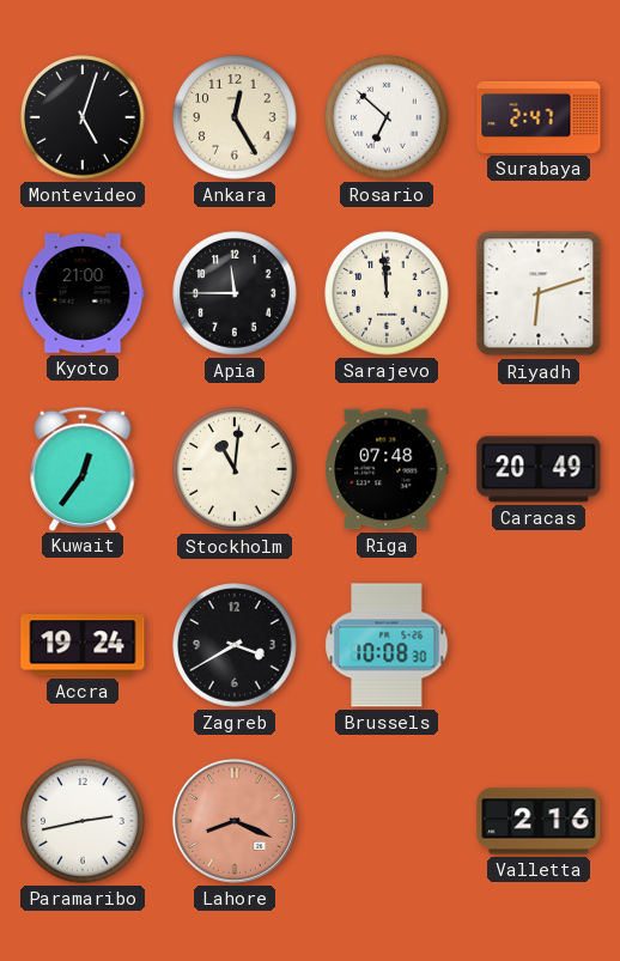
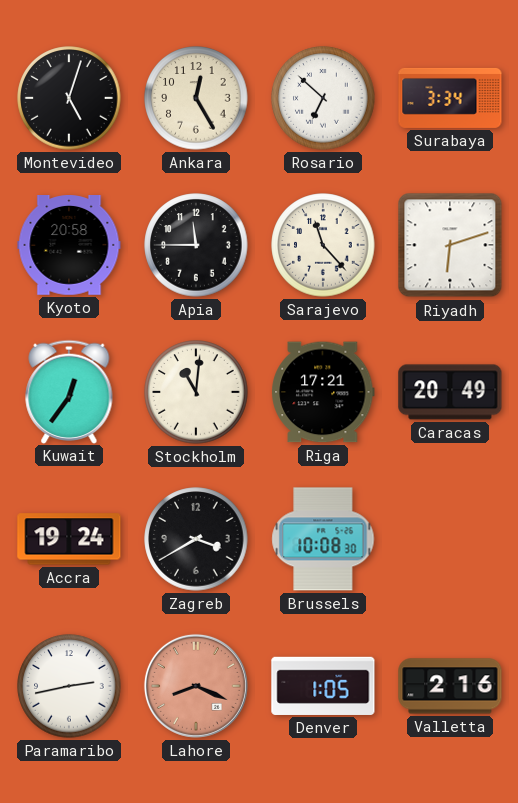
Surabaya: 2:47 -> 3:34 (450, 98)
Kyoto: 21:00 -> 20:58 (69, 246)
Sarajevo: 11:59 -> 11:23 (323, 245)
Riga: 07:48 -> 17:21 (323, 392)
Denver: none -> 1:05 (323, 686)
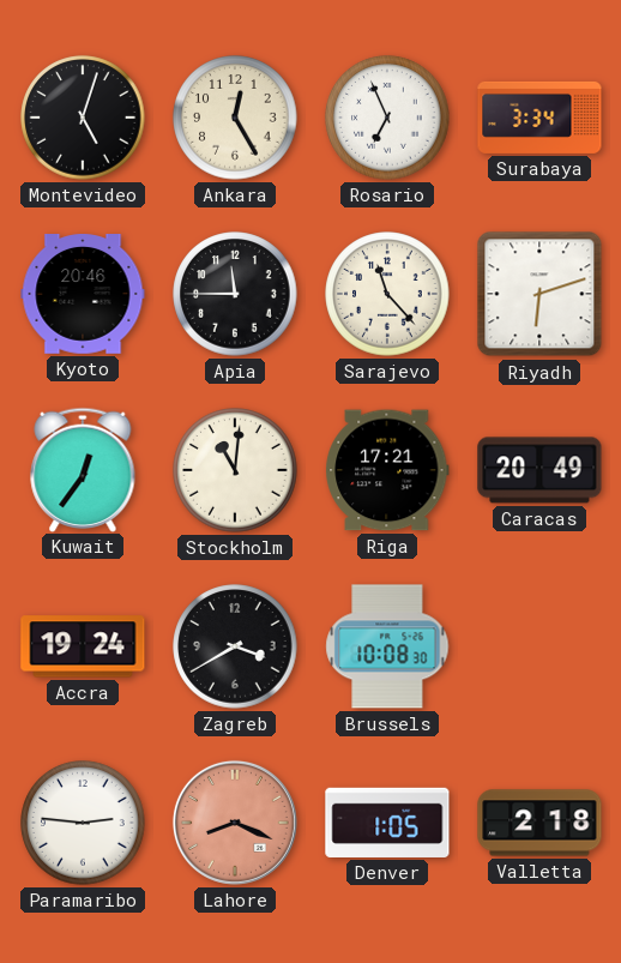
Rosario: 6:52 -> 6:56 (387, 118)
Kyoto: 20:58 -> 20:46 (83, 295)
Paramaribo: 2:43 -> 2:46 (83, 823)
Valletta: 2:16 -> 2:18 (539, 823)
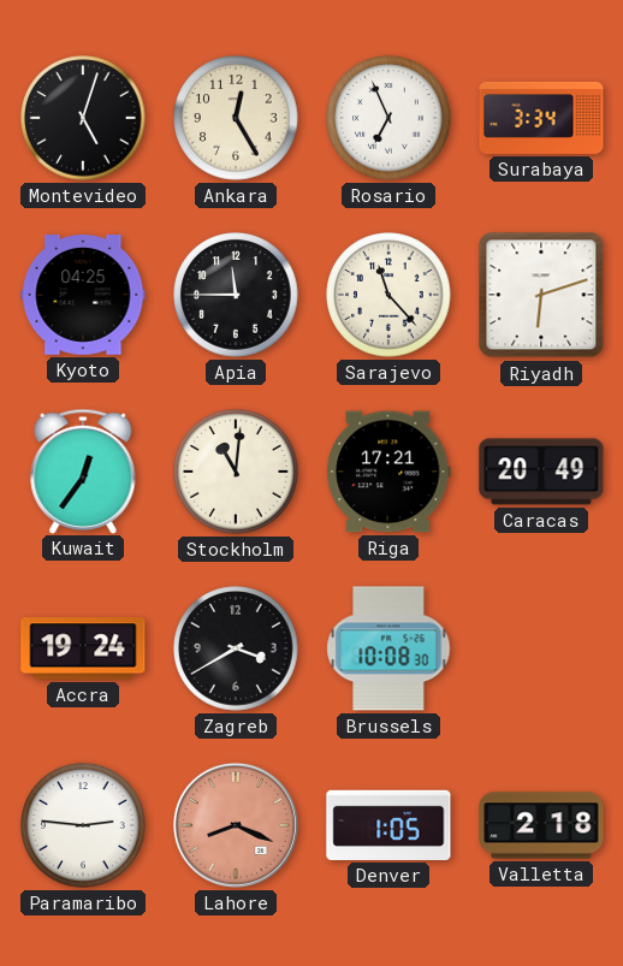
Kyoto: 20:46 -> 04:25 (83, 296)
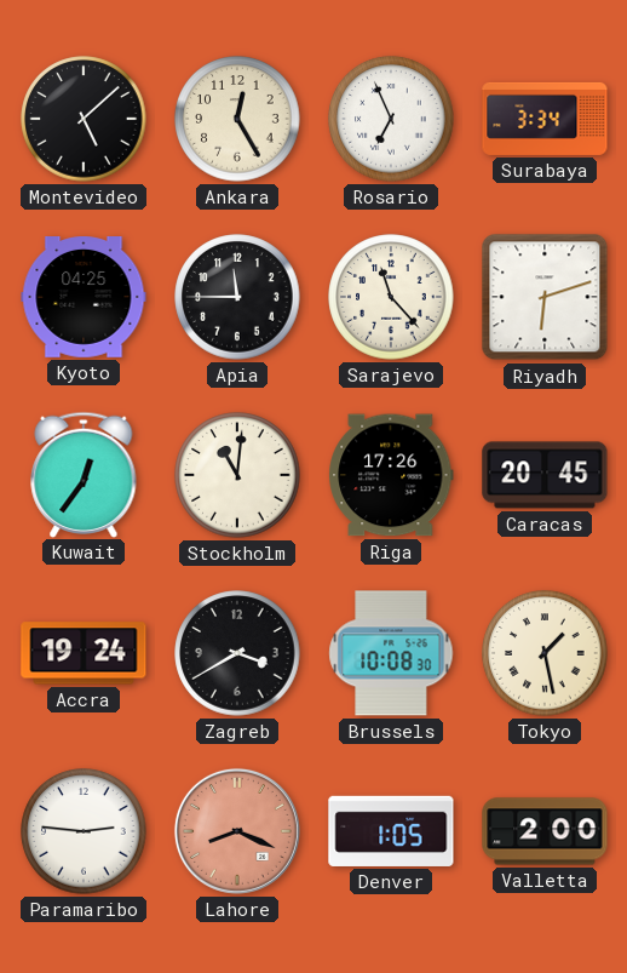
Montevideo: 5:03 -> 5:08 (84, 119)
Riga: 17:21 -> 17:26 (391, 475)
Caracas: 20:49 -> 20:45 (545, 475)
Tokyo: none -> 1:28 (545, 653)
Valletta: 2:18 -> 2:00 (545, 831)
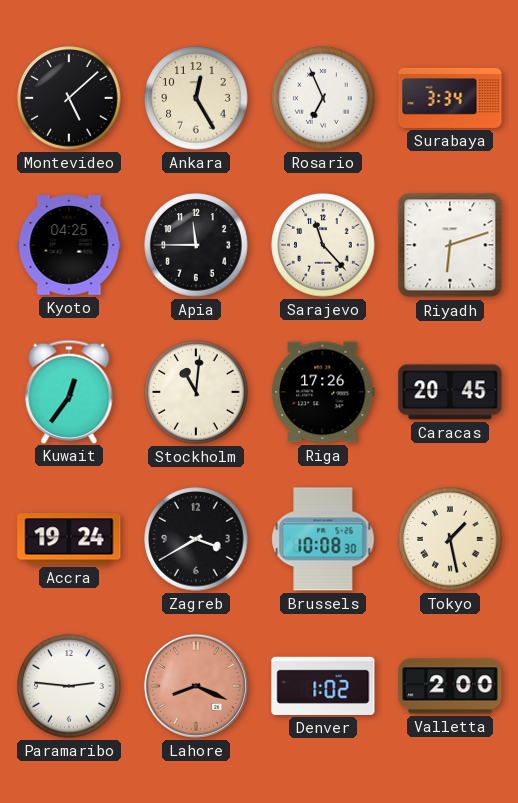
Denver: 1:05 -> 1:02 (323, 686)
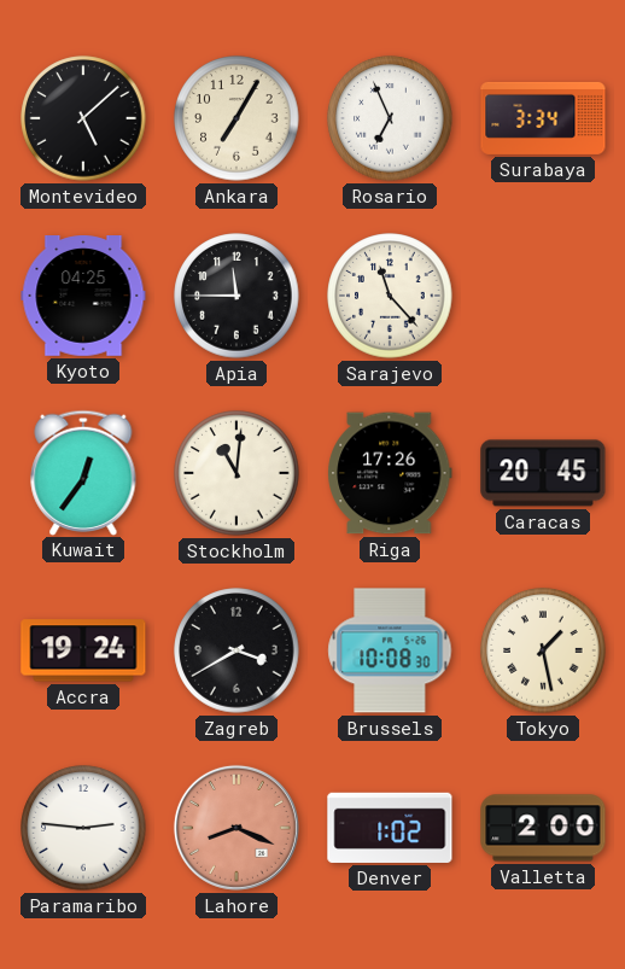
Ankara: 12:25 -> 7:05 (236, 118)
Riyadh: 6:12 -> none (450, 245)
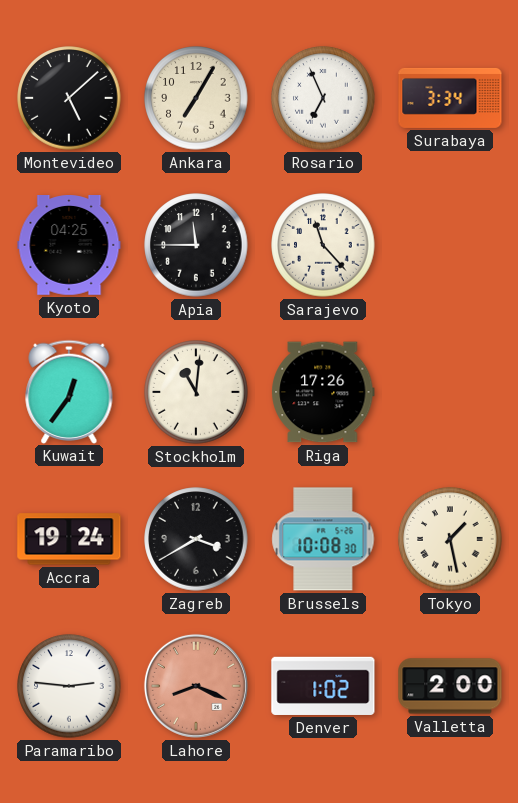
Caracas: 20:45 -> none (543, 473)
